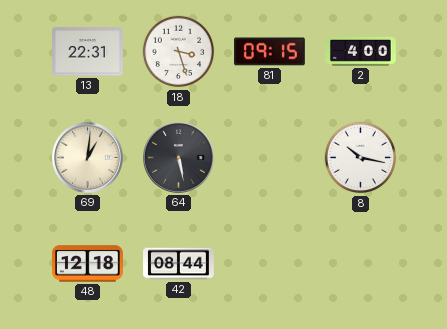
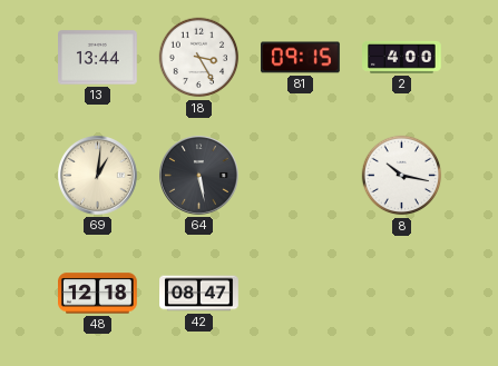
13: 22:31 -> 13:44 (98, 58)
18: 3:27 -> 3:25 (199, 58)
42: 08:44 -> 08:47 (199, 294)
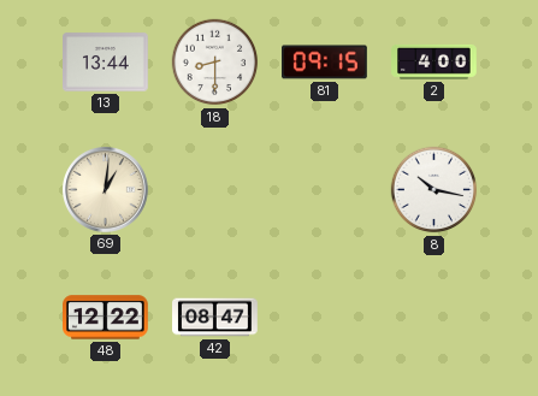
18: 3:25 -> 8:30 (215, 63)
64: 5:28 -> none (199, 176)
48: 12:18 -> 12:22 (106, 318)
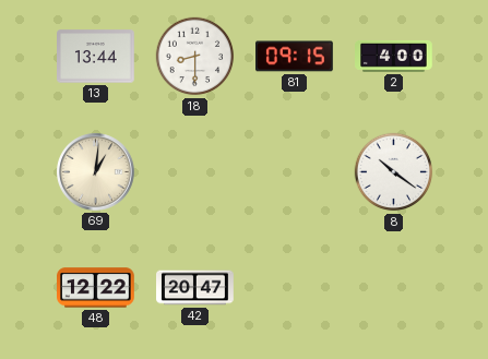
8: 10:17 -> 10:21 (394, 172)
42: 08:47 -> 20:47 (195, 288)
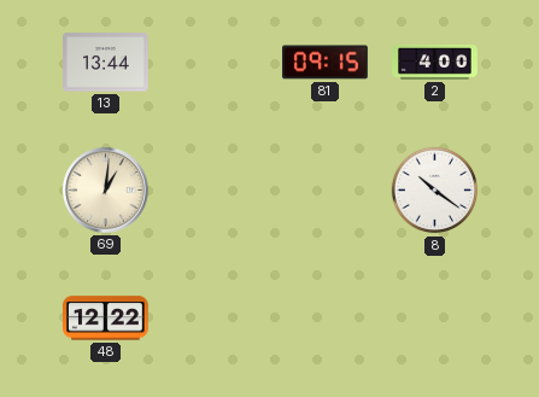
18: 8:30 -> none (195, 57)
42: 20:47 -> none (195, 288)
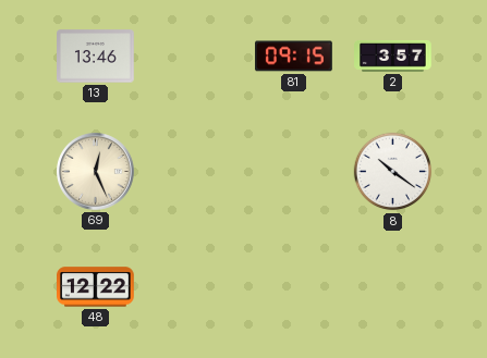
13: 13:44 -> 13:46 (96, 57)
2: 4:00 -> 3:57 (393, 55)
69: 1:01 -> 12:26 (96, 172)
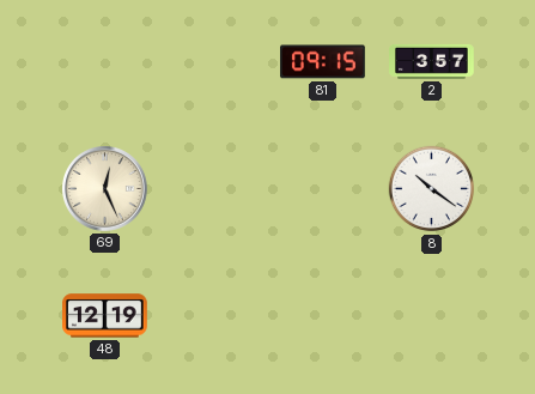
13: 13:46 -> none (96, 57)
48: 12:22 -> 12:19 (105, 316)
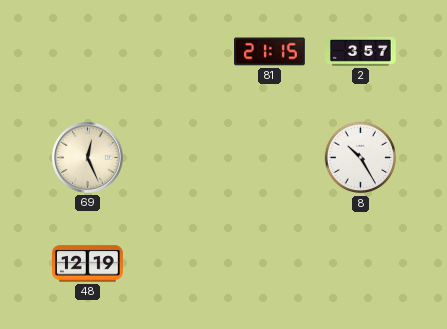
81: 09:15 -> 21:15 (270, 52)
8: 10:21 -> 10:25 (361, 158)
